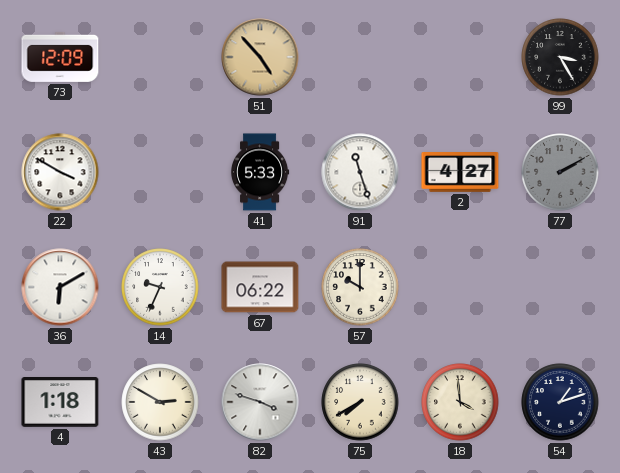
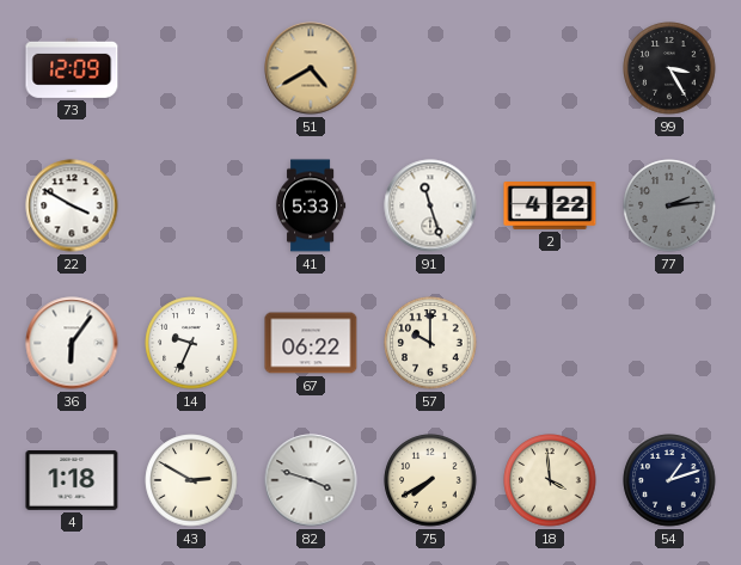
51: 4:53 -> 4:40 (311, 68)
2: 4:27 -> 4:22 (550, 207)
77: 2:10 -> 2:14 (669, 205)
36: 6:10 -> 6:06 (72, 343)
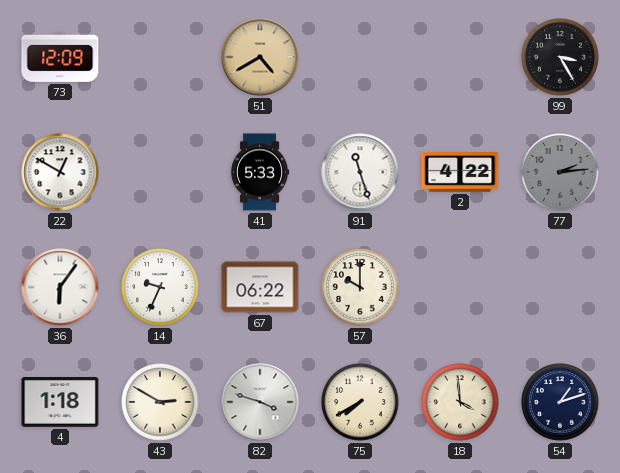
22: 3:50 -> 12:50 (60, 172)
